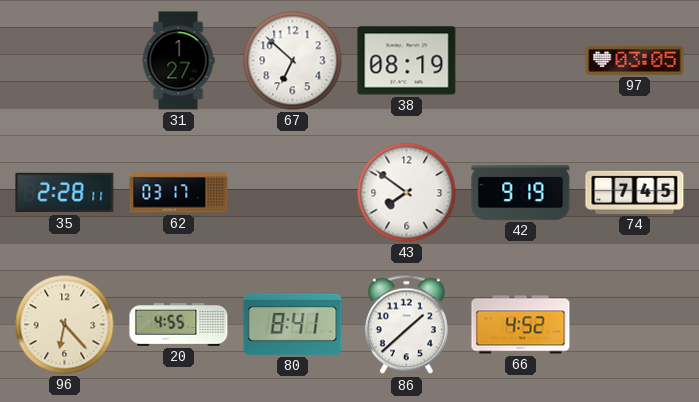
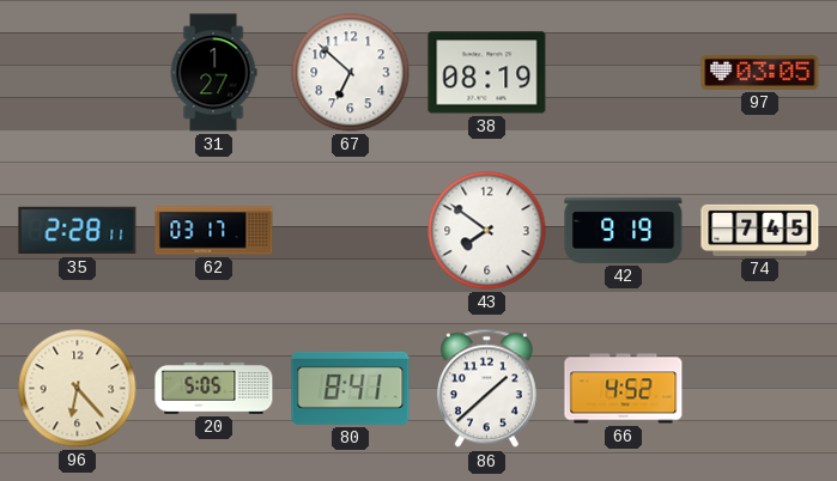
20: 4:55 -> 5:05 (214, 389)
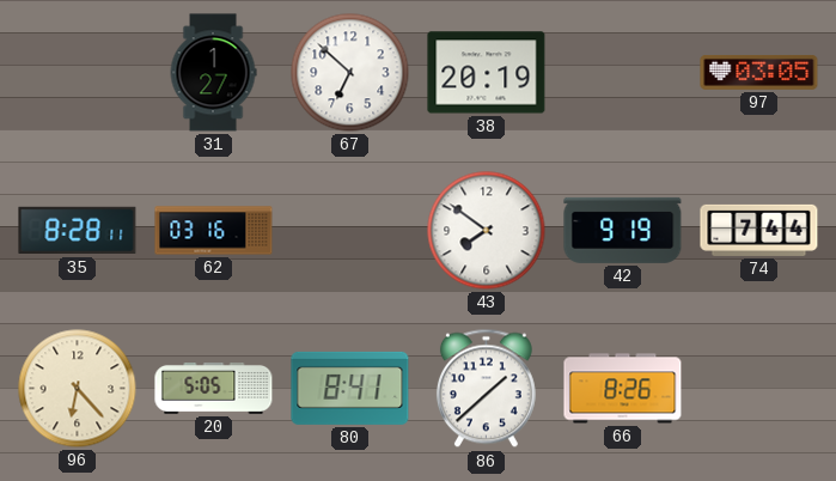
38: 08:19 -> 20:19 (487, 73)
35: 2:28 -> 8:28 (78, 231)
62: 03:17 -> 03:16 (214, 231)
74: 7:45 -> 7:44 (759, 230)
66: 4:52 -> 8:26 (623, 389)
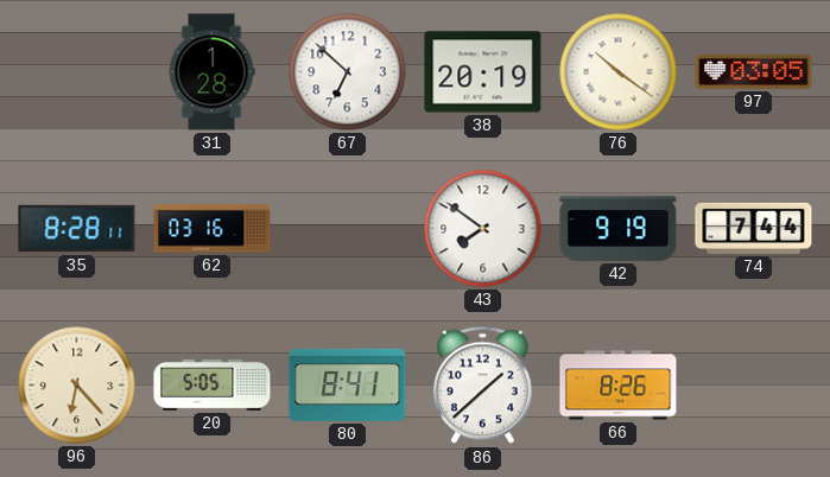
31: 1:27 -> 1:28 (211, 72)
76: none -> 10:21 (619, 72)
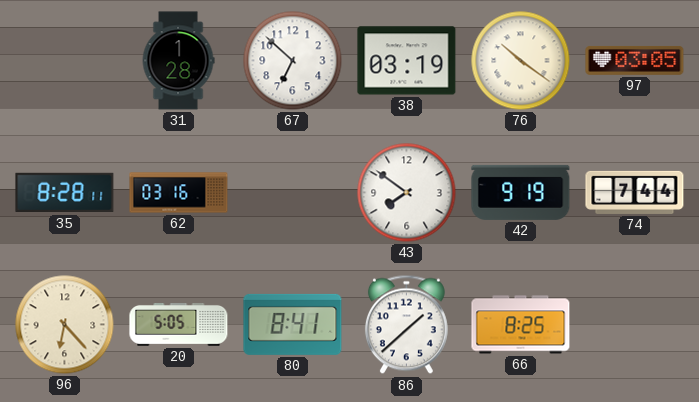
38: 20:19 -> 03:19 (407, 61)
66: 8:26 -> 8:25 (521, 325)
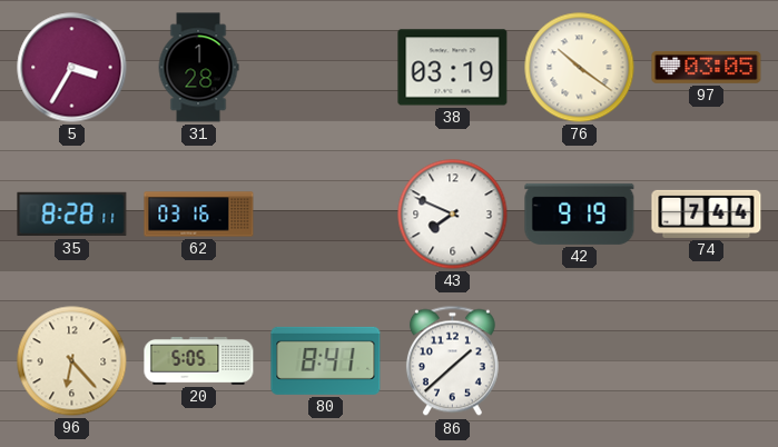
5: none -> 3:35 (72, 68)
67: 6:52 -> none (293, 61)
43: 7:51 -> 7:49 (453, 215)
66: 8:25 -> none (521, 325)
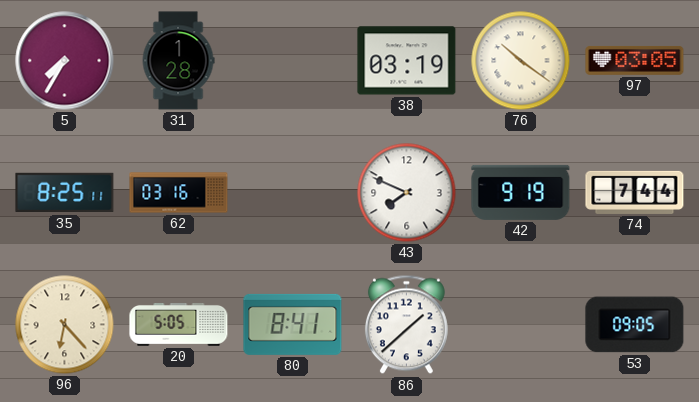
5: 3:35 -> 7:35 (65, 61)
35: 8:28 -> 8:25 (65, 193)
53: none -> 09:05 (635, 325)
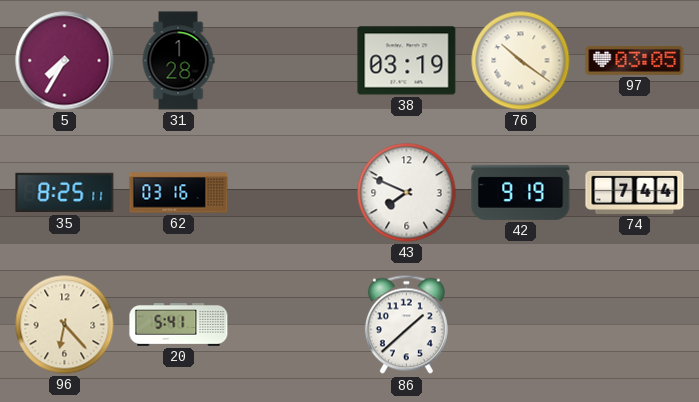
20: 5:05 -> 5:41 (179, 325)
80: 8:41 -> none (293, 324)
53: 09:05 -> none (635, 325)
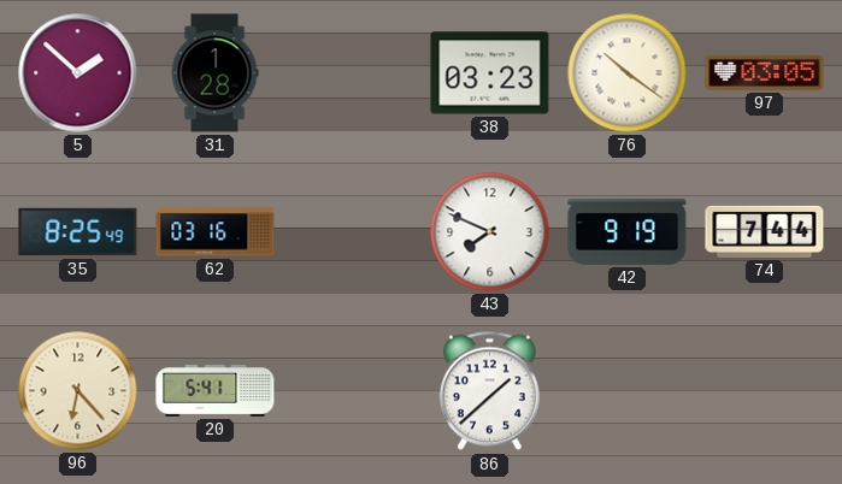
5: 7:35 -> 1:52 (78, 73)
38: 03:19 -> 03:23 (490, 73)
35: 8:25:11 -> 8:25:49 (78, 232)
